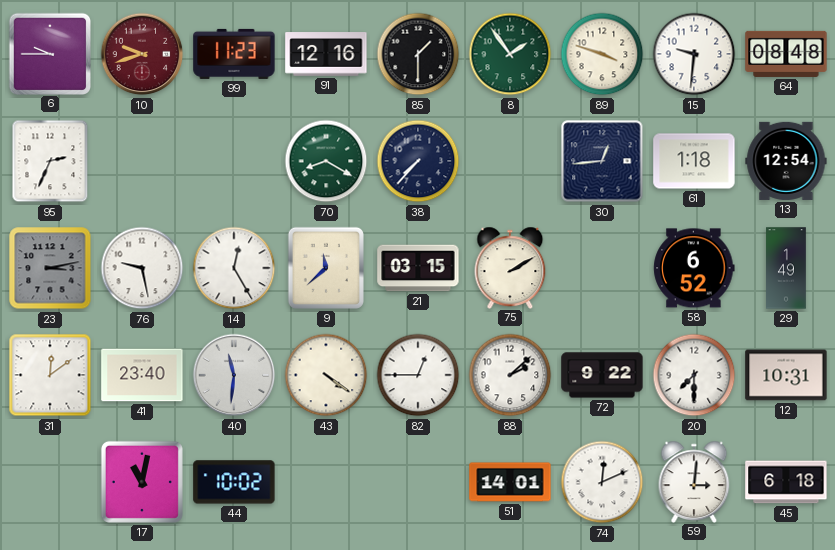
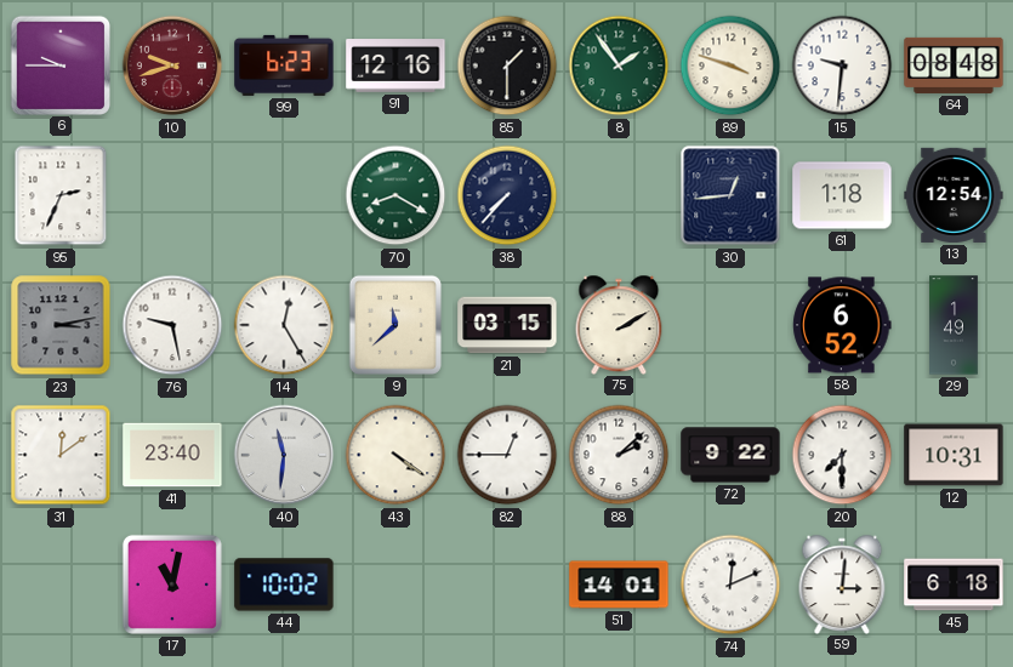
99: 11:23 -> 6:23 (284, 65)
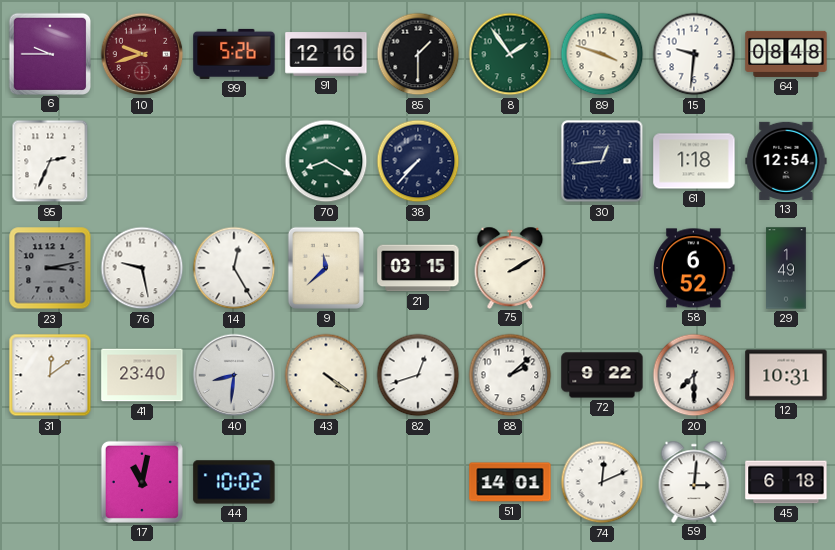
99: 6:23 -> 5:26 (234, 54)
40: 11:31 -> 8:31 (234, 375)
82: 12:45 -> 12:42 (418, 375)
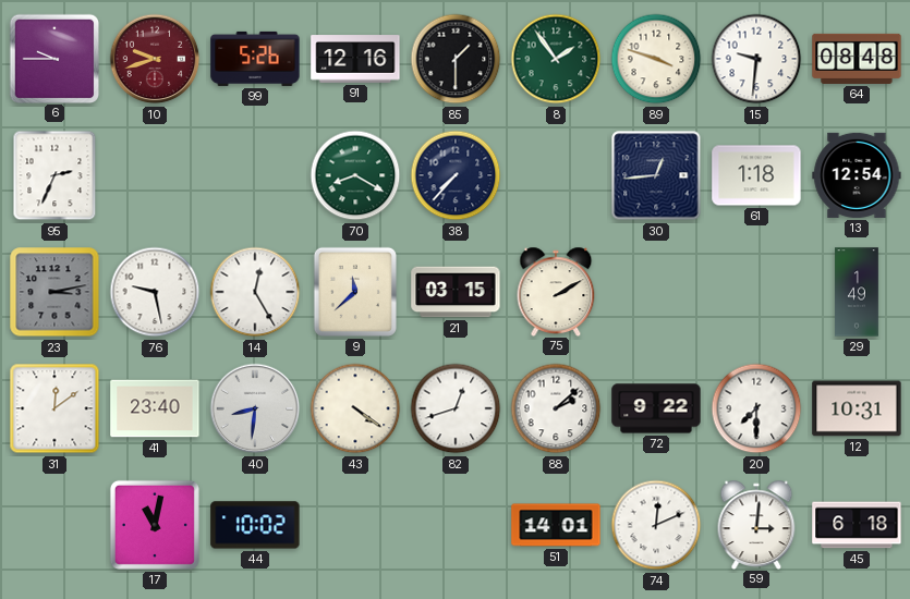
58: 6:52 -> none (694, 268)
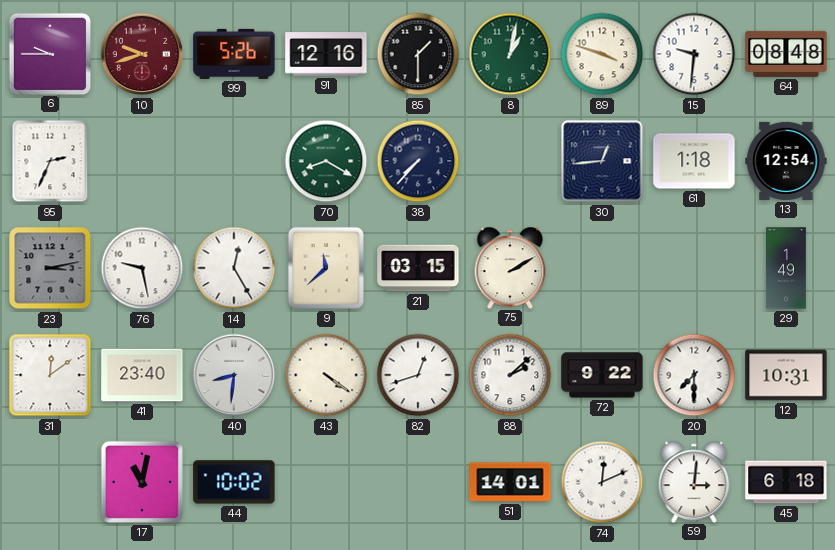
8: 1:54 -> 1:02 (510, 54)
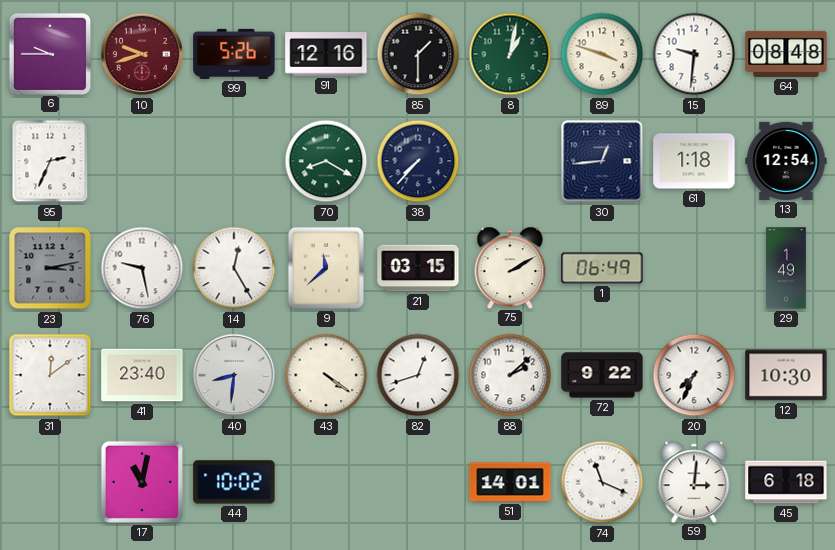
1: none -> 06:49 (602, 268)
20: 7:30 -> 7:34 (694, 375)
12: 10:31 -> 10:30 (786, 375)
74: 12:11 -> 11:19 (602, 482)
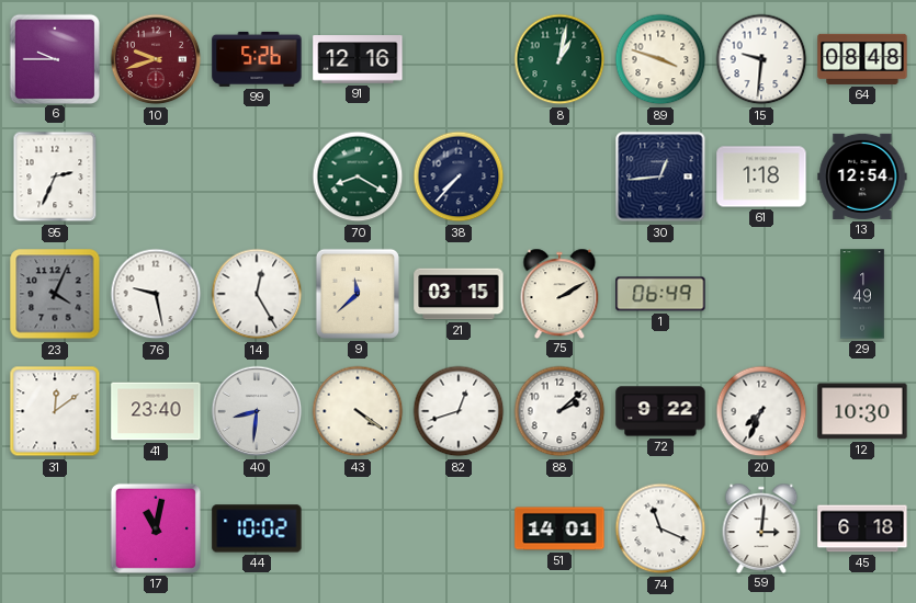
85: 1:30 -> none (418, 54)
23: 3:13 -> 4:04 (55, 294)
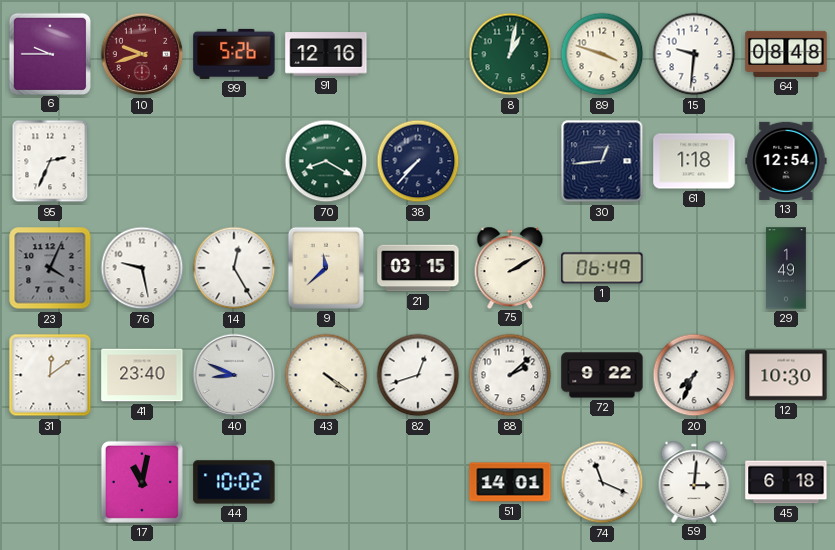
40: 8:31 -> 8:49 (234, 375)
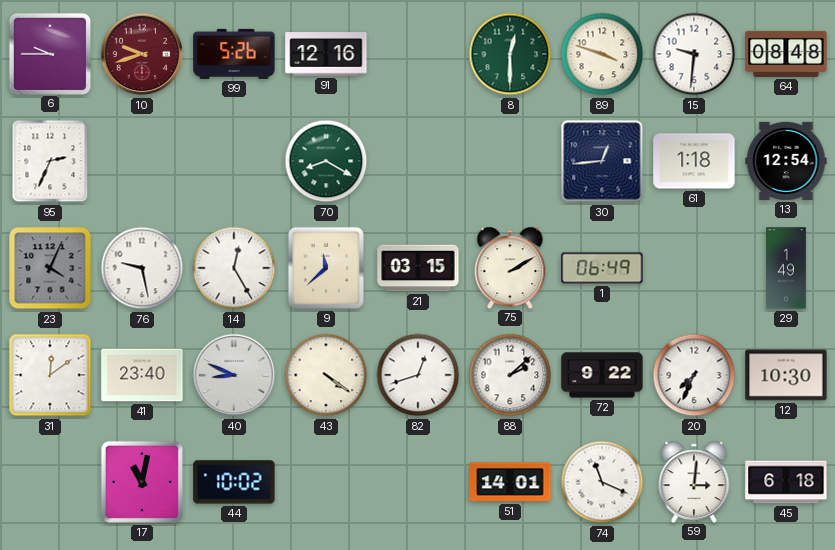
8: 1:02 -> 12:30 (510, 54)
38: 7:37 -> none (418, 161)
